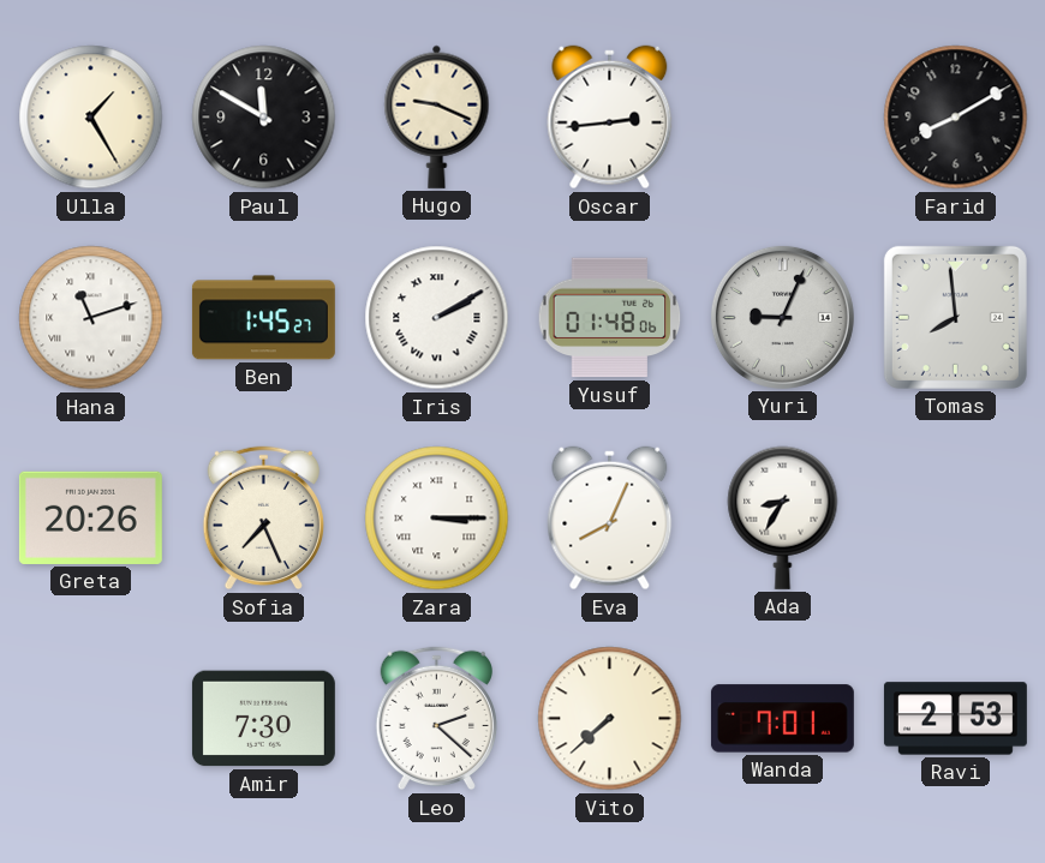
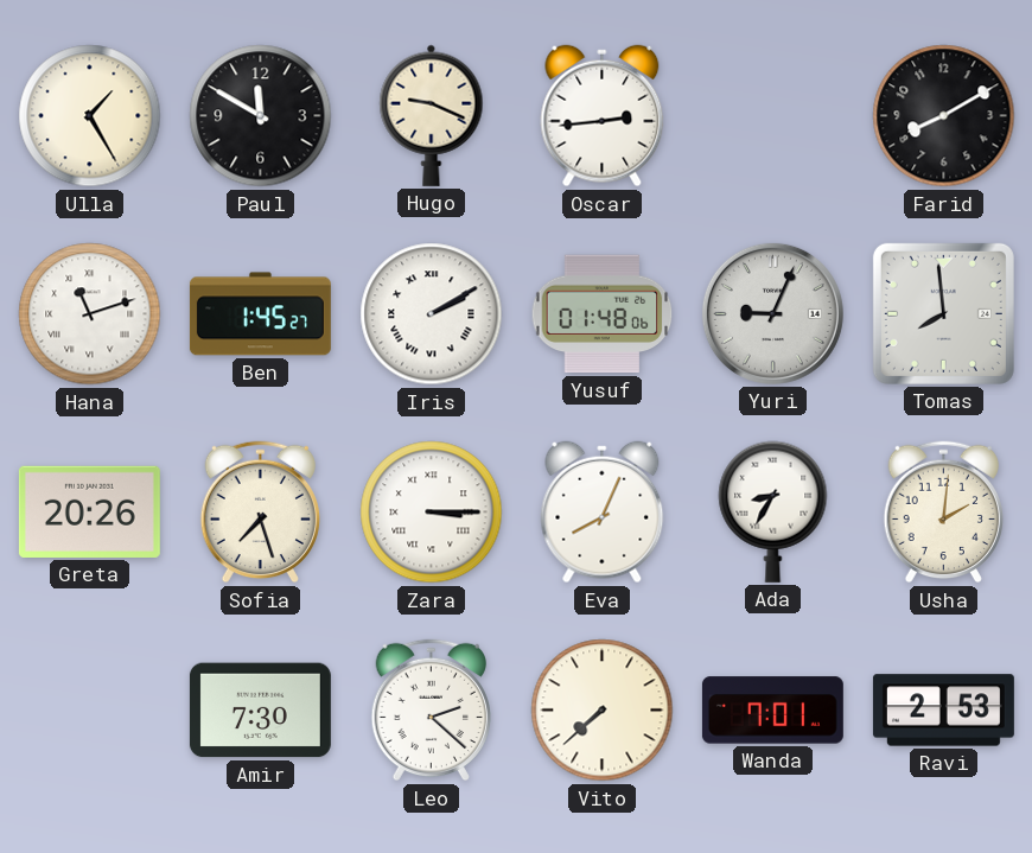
Sofia: 7:26 -> 7:27 (260, 513)
Usha: none -> 2:01 (943, 513)
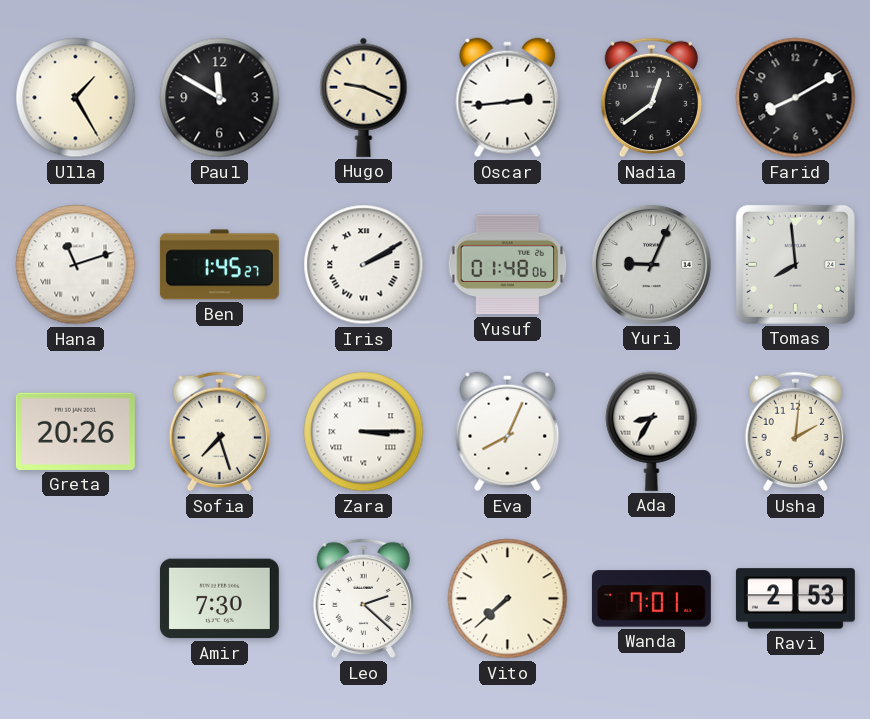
Nadia: none -> 12:39 (651, 98)
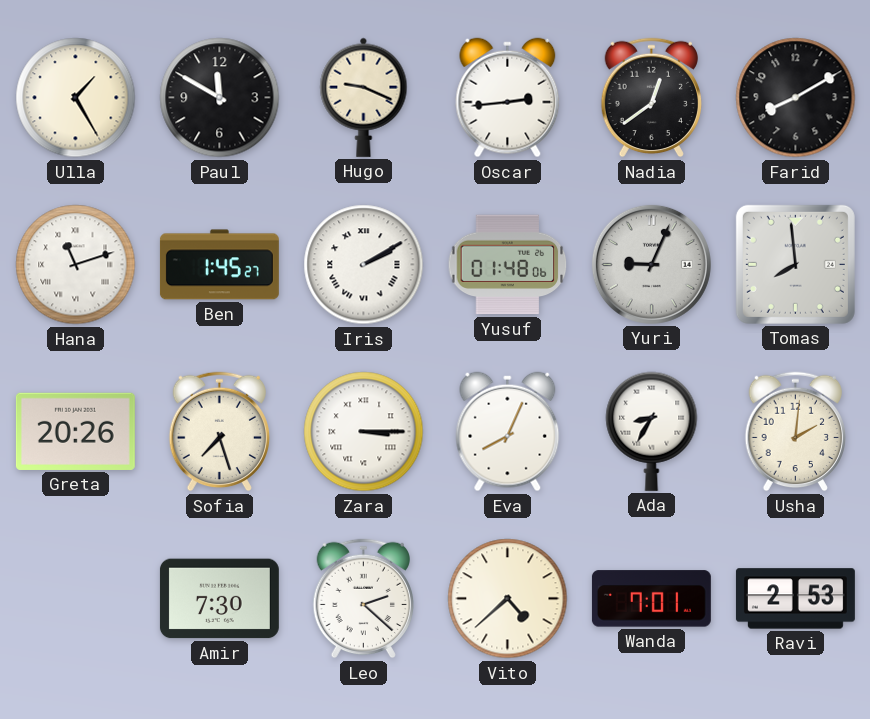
Vito: 7:38 -> 4:38 (508, 599)
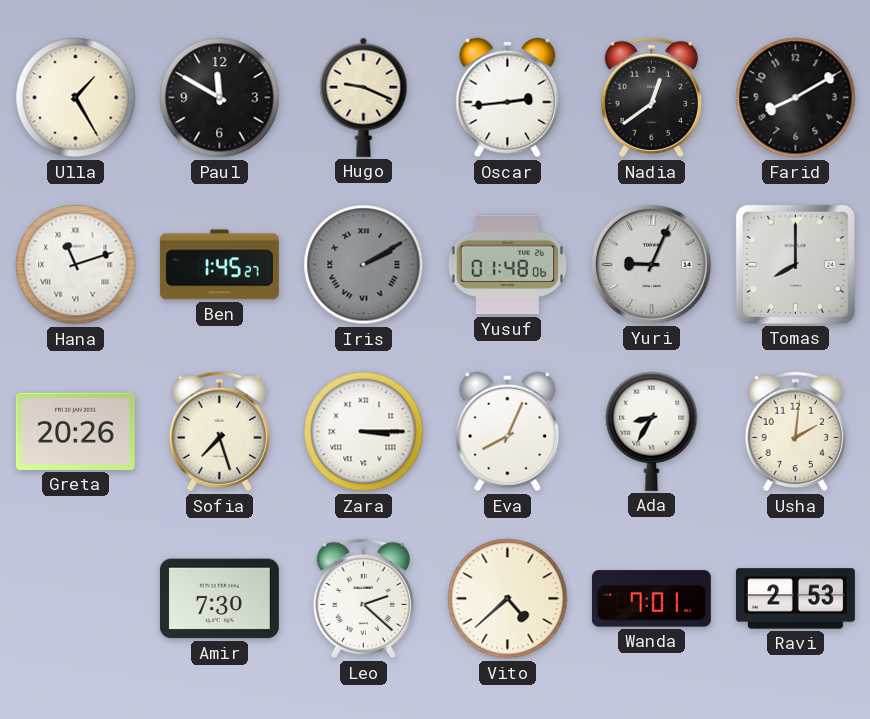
Iris dial: white -> grey (364, 265)
Tomas: 7:59 -> 8:00 (795, 264)
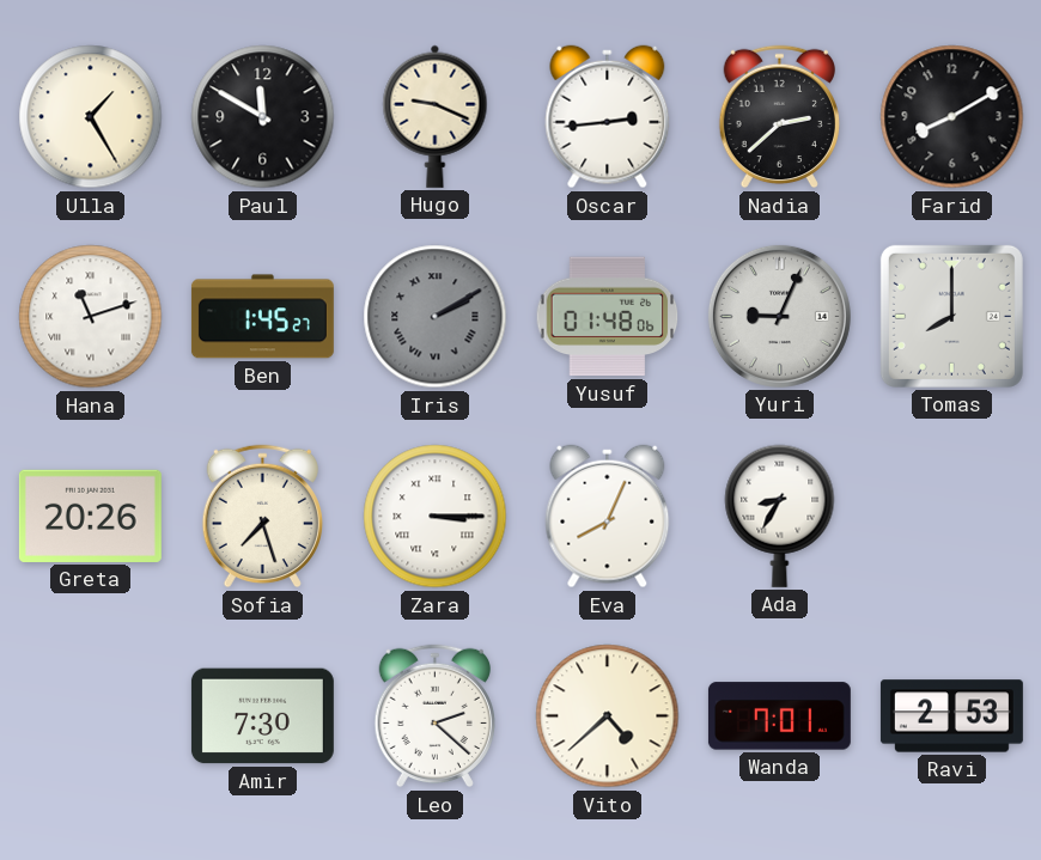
Nadia: 12:39 -> 2:38 (779, 117)
Usha: 2:01 -> none (795, 432)
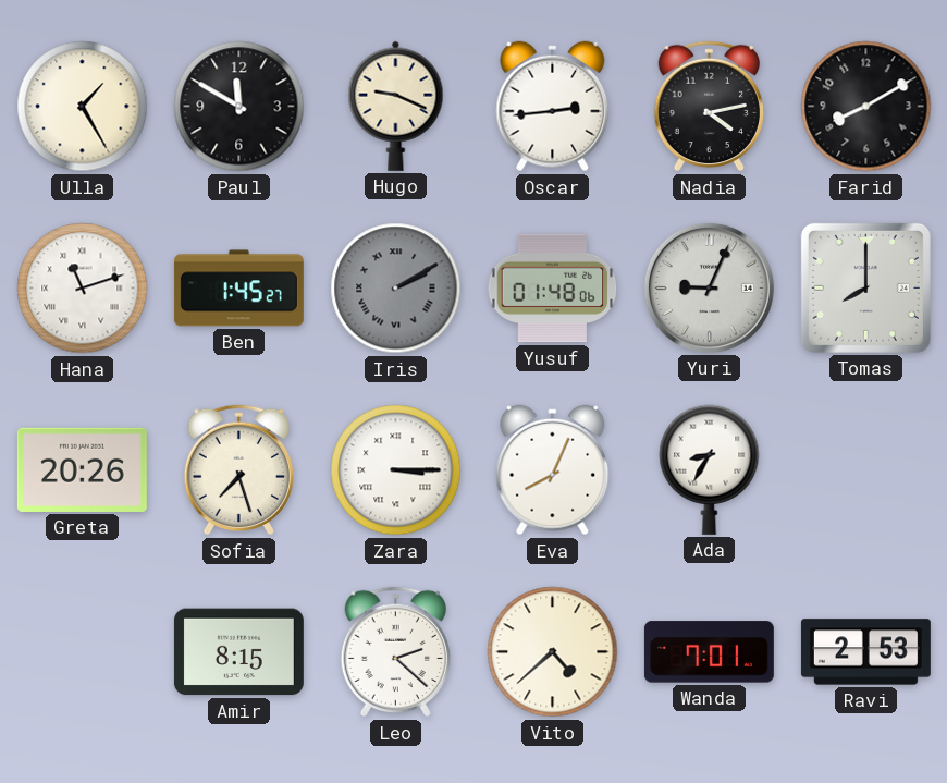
Nadia: 2:38 -> 4:13 (709, 107)
Amir: 7:30 -> 8:15 (238, 652)
